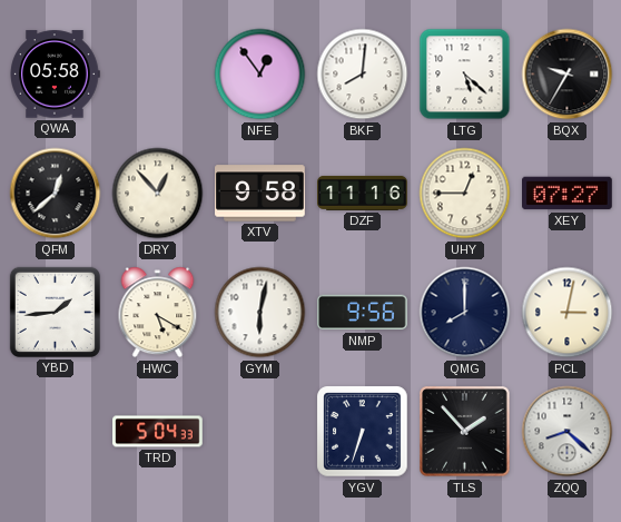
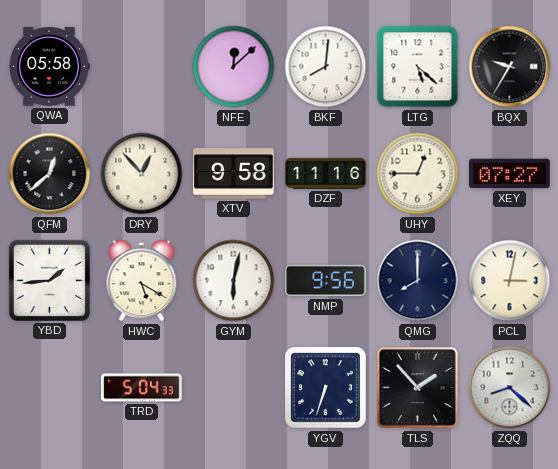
NFE: 12:54 -> 12:08 (234, 67)
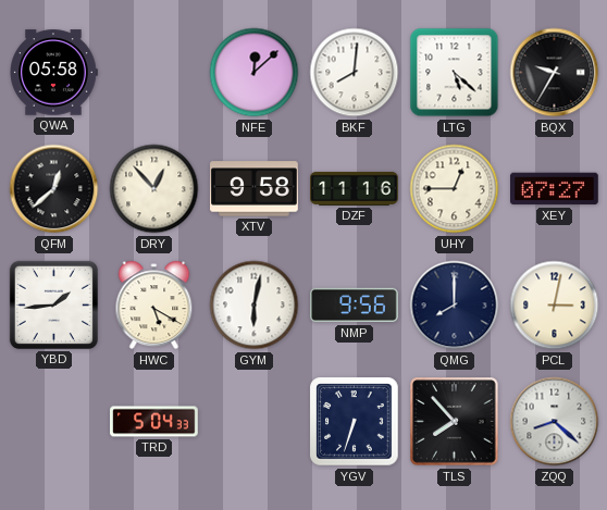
TLS: 1:53 -> 7:53 (455, 422)
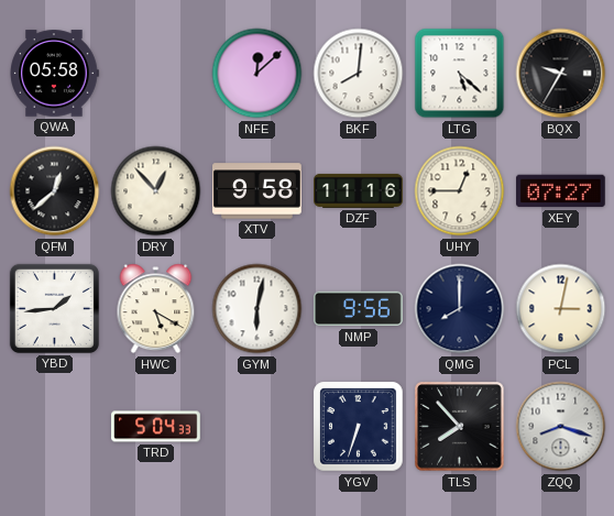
ZQQ: 8:22 -> 8:18 (561, 427)
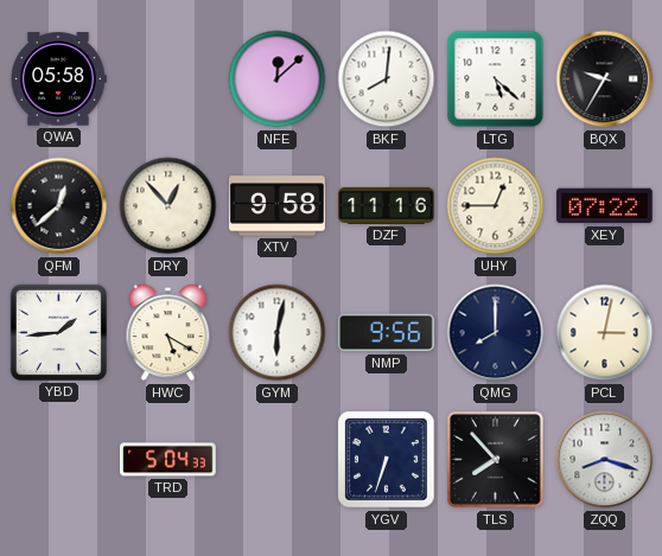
XEY: 07:27 -> 07:22 (605, 206)
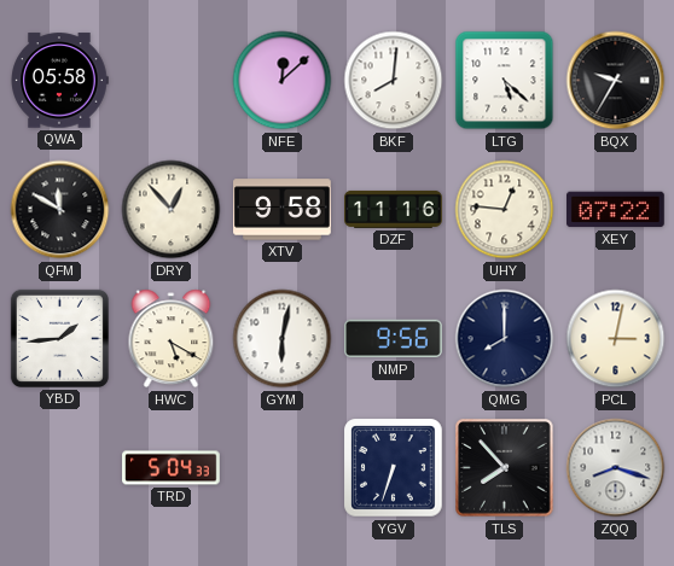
QFM: 12:38 -> 11:50 (60, 210)
UHY: 12:45 -> 12:46 (505, 210)
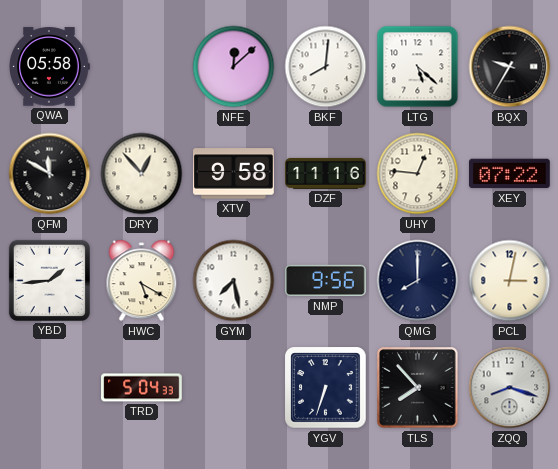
GYM: 6:02 -> 7:28 (234, 281)
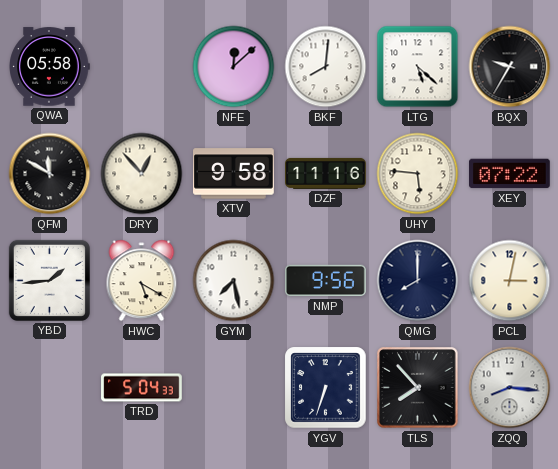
UHY: 12:46 -> 5:46 (418, 174)
ZQQ: 8:18 -> 8:16 (510, 388)
